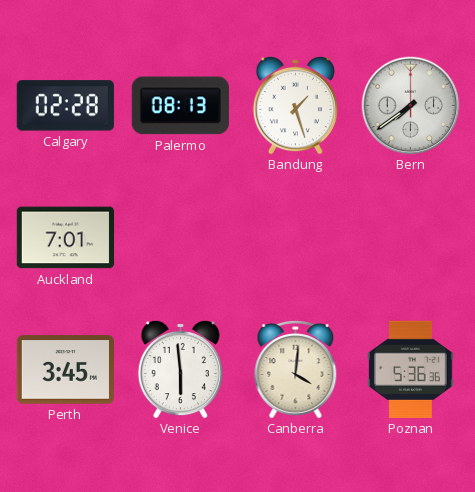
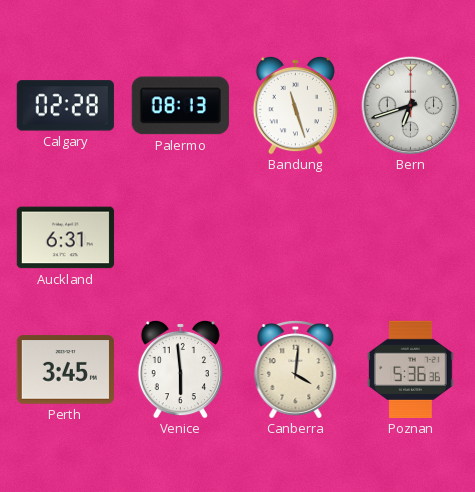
Bandung: 1:27 -> 11:27 (295, 105)
Bern: 7:39 -> 6:42 (411, 106)
Auckland: 7:01 -> 6:31 (65, 238)
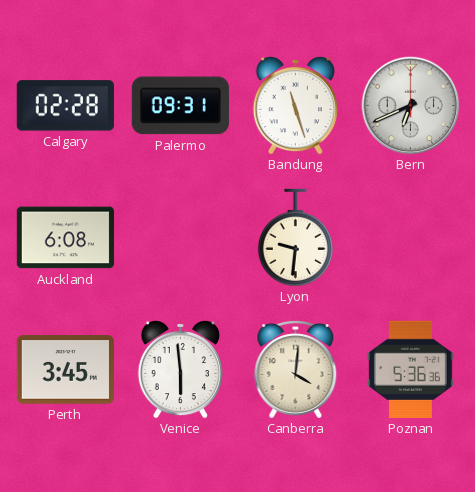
Palermo: 08:13 -> 09:31 (180, 106)
Bern: 6:42 -> 6:41 (411, 106)
Auckland: 6:31 -> 6:08 (65, 238)
Lyon: none -> 9:31 (295, 238)
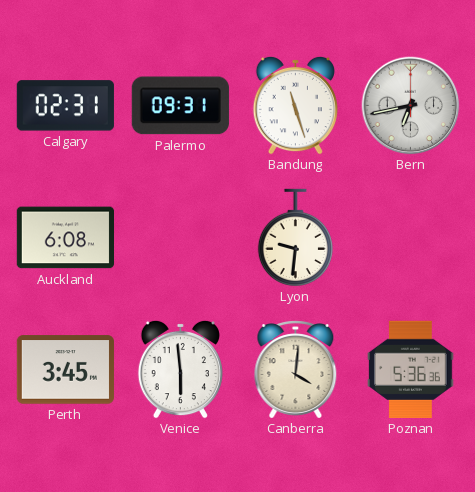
Calgary: 02:28 -> 02:31 (65, 106)
Bern: 6:41 -> 6:43 (411, 106)
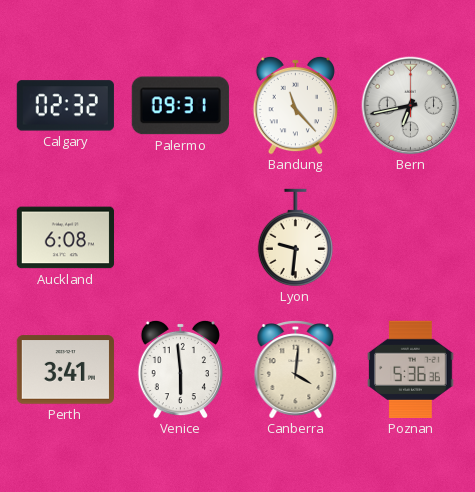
Calgary: 02:31 -> 02:32 (65, 106)
Bandung: 11:27 -> 11:23 (295, 105)
Perth: 3:45 -> 3:41 (65, 370)
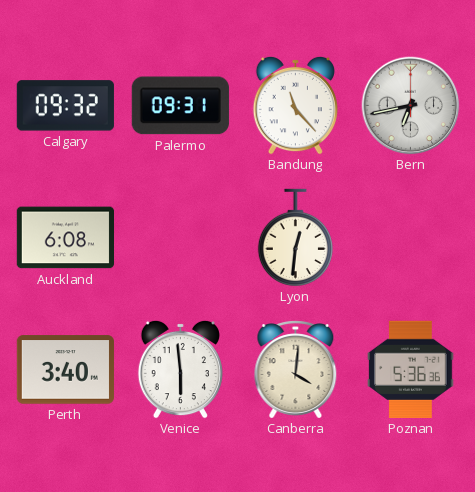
Calgary: 02:32 -> 09:32 (65, 106)
Lyon: 9:31 -> 12:31 (295, 238)
Perth: 3:41 -> 3:40 (65, 370)
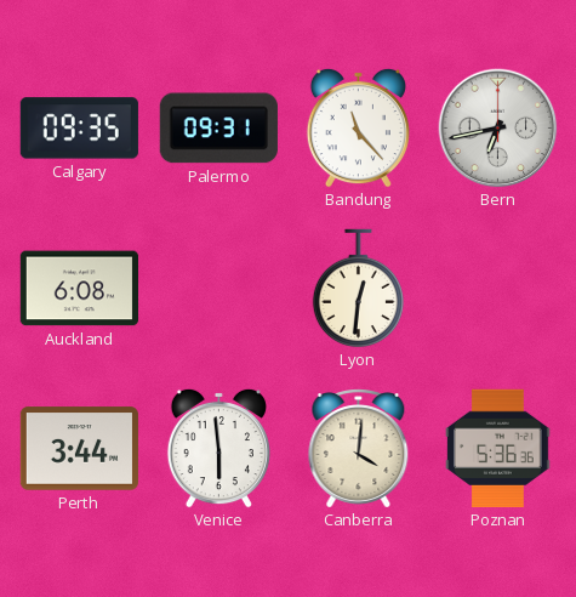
Calgary: 09:32 -> 09:35 (79, 129)
Perth: 3:40 -> 3:44 (79, 449)
